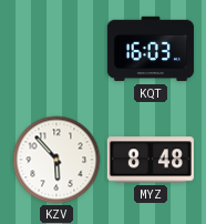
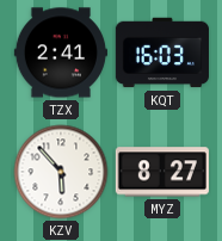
TZX: none -> 2:41 (61, 52)
MYZ: 8:48 -> 8:27 (162, 172)
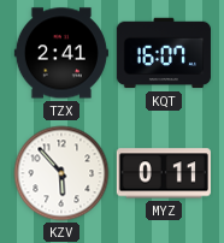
KQT: 16:03 -> 16:07 (164, 53)
MYZ: 8:27 -> 0:11 (164, 173)
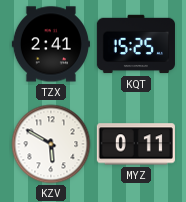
KQT: 16:07 -> 15:25 (136, 44)
KZV: 5:53 -> 5:50 (51, 144)
